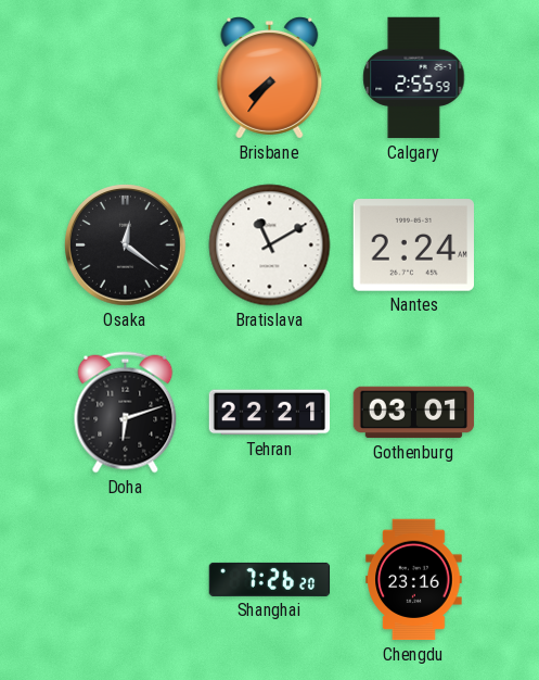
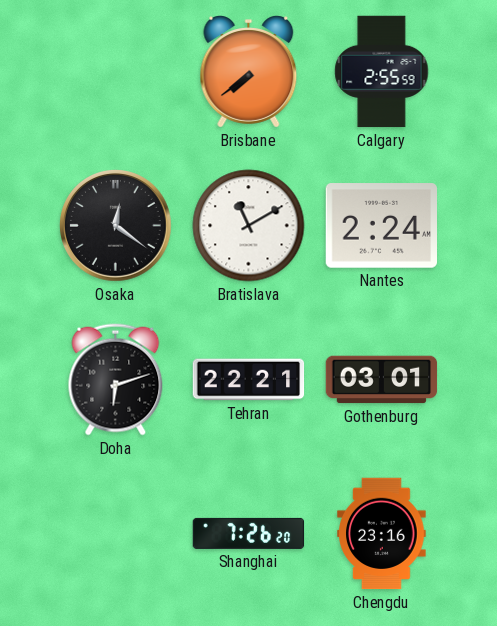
Brisbane: 7:36 -> 7:39 (249, 72)
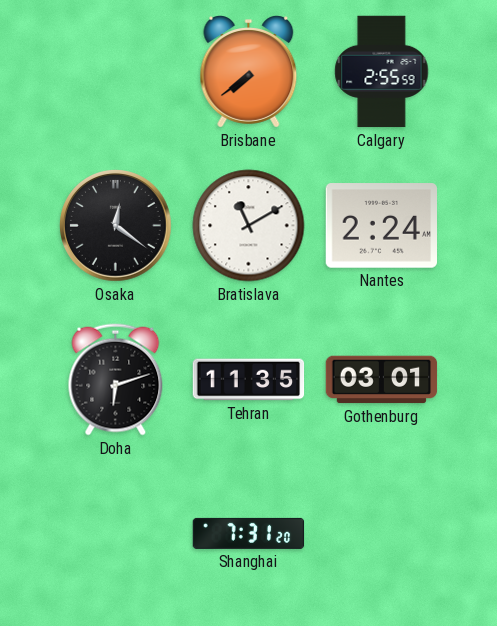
Tehran: 22:21 -> 11:35 (249, 380)
Shanghai: 7:26 -> 7:31 (249, 533)
Chengdu: 23:16 -> none (382, 534)
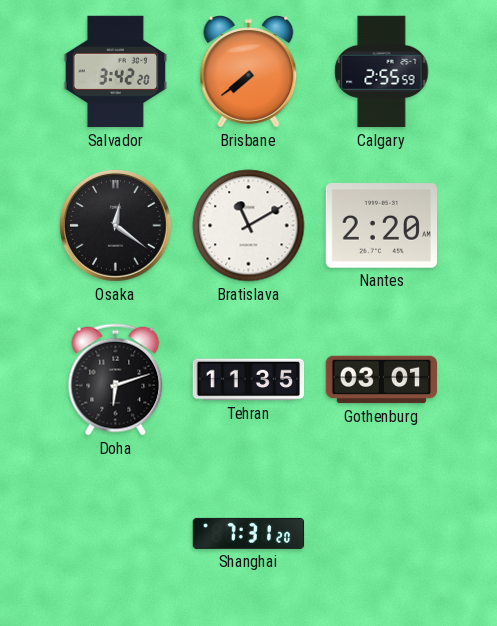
Salvador: none -> 3:42 (116, 72)
Nantes: 2:24 -> 2:20 (381, 226)
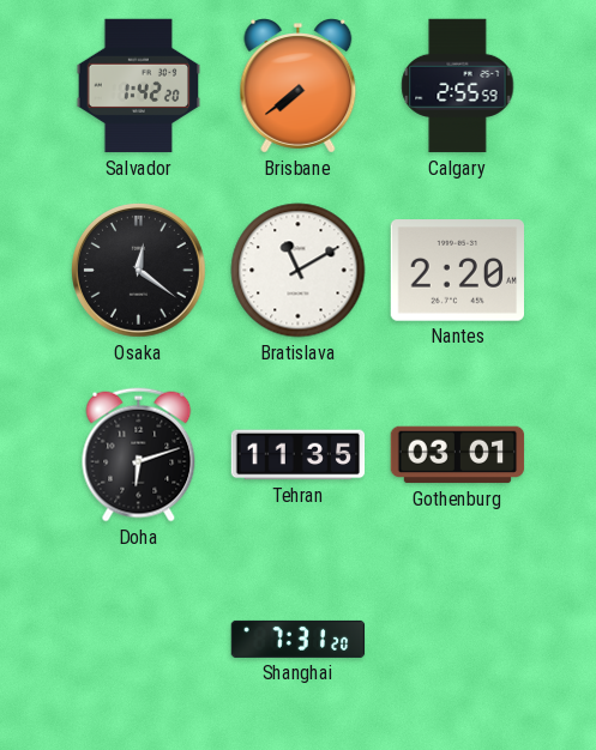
Salvador: 3:42 -> 1:42 (139, 86)
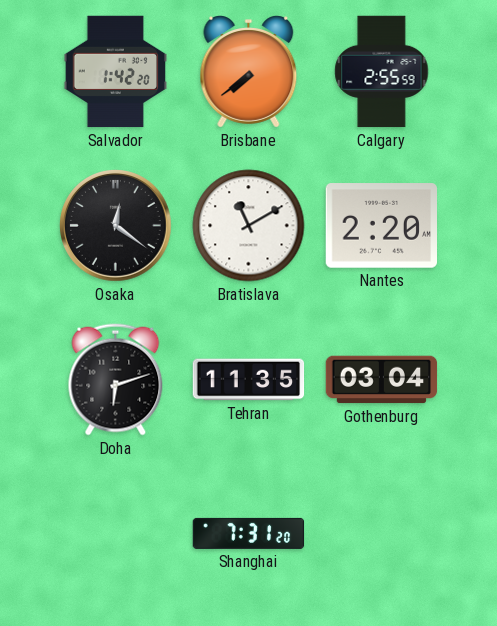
Gothenburg: 03:01 -> 03:04 (382, 380)
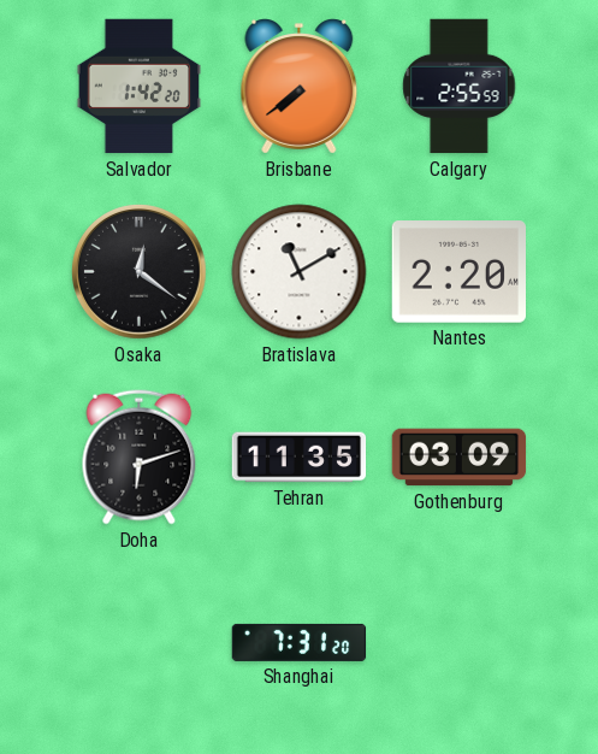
Gothenburg: 03:04 -> 03:09 (460, 458)
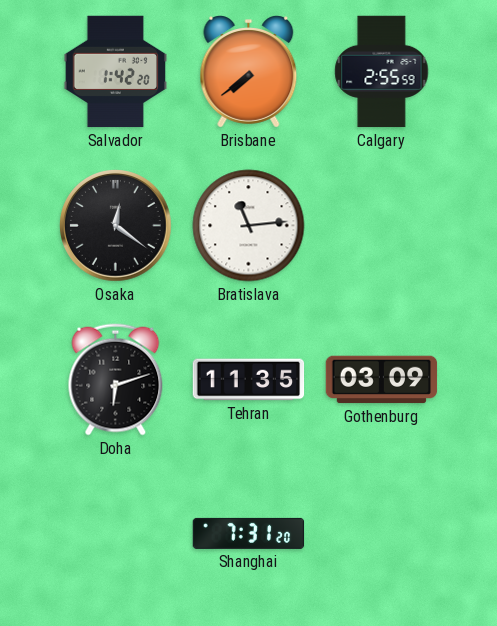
Bratislava: 11:10 -> 11:14 (249, 226)
Nantes: 2:20 -> none (458, 272)
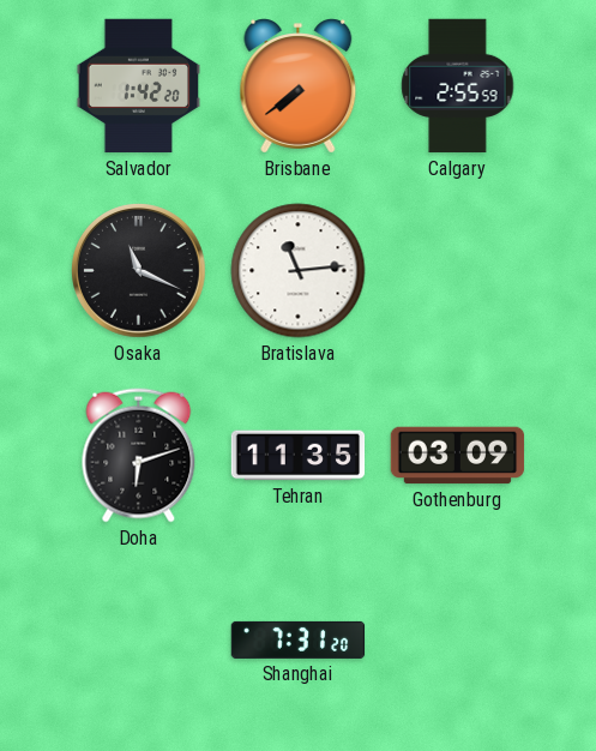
Osaka: 12:21 -> 11:19 (139, 271)
